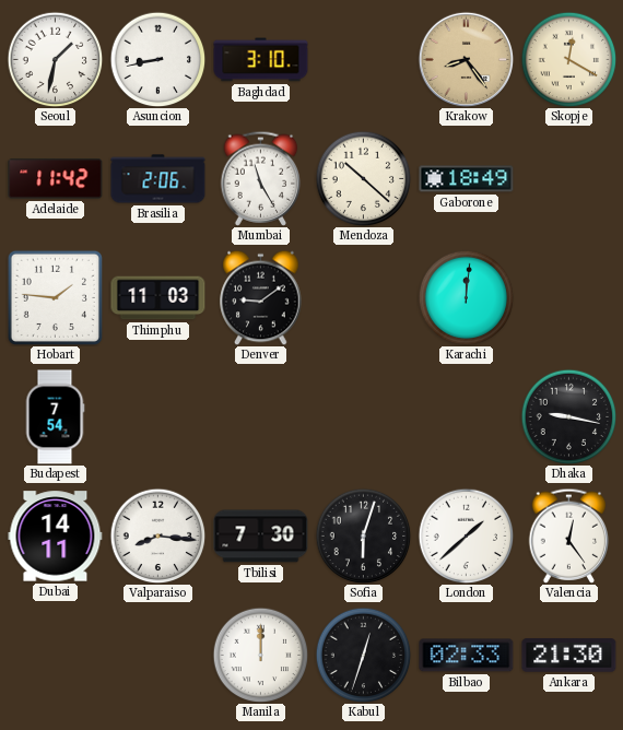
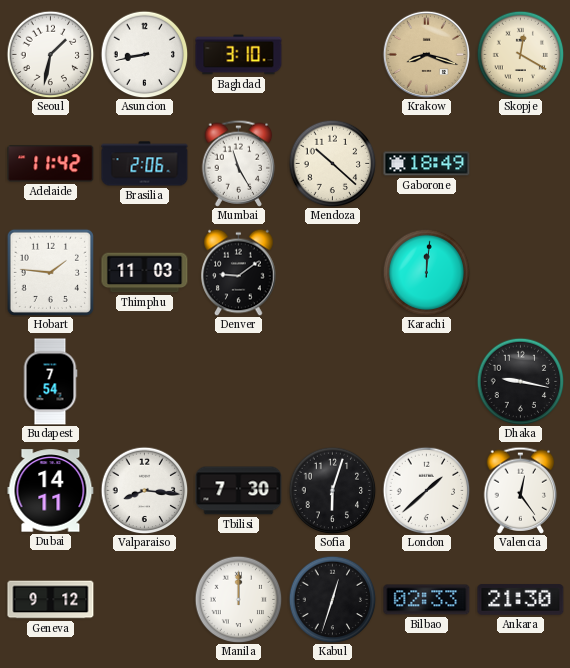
Krakow: 8:24 -> 8:18 (426, 54)
Geneva: none -> 9:12 (51, 600)
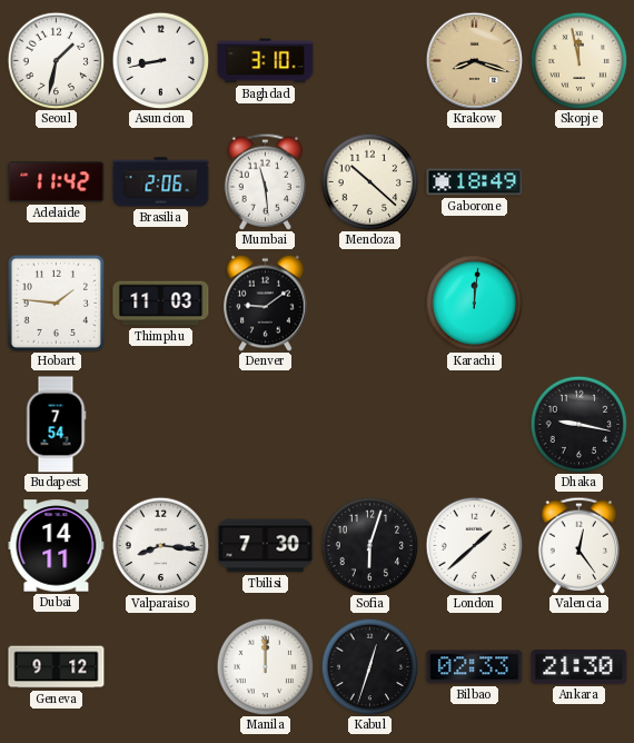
Skopje: 12:20 -> 11:58 (578, 60)
Mumbai: 11:25 -> 11:29 (266, 181)
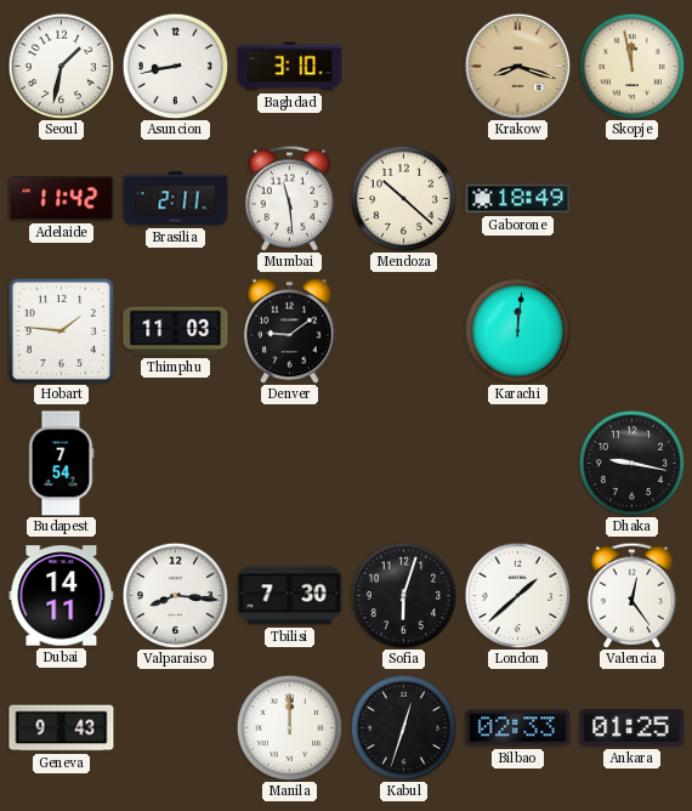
Brasilia: 2:06 -> 2:11 (176, 199)
Geneva: 9:12 -> 9:43 (62, 728)
Ankara: 21:30 -> 01:25 (633, 728)
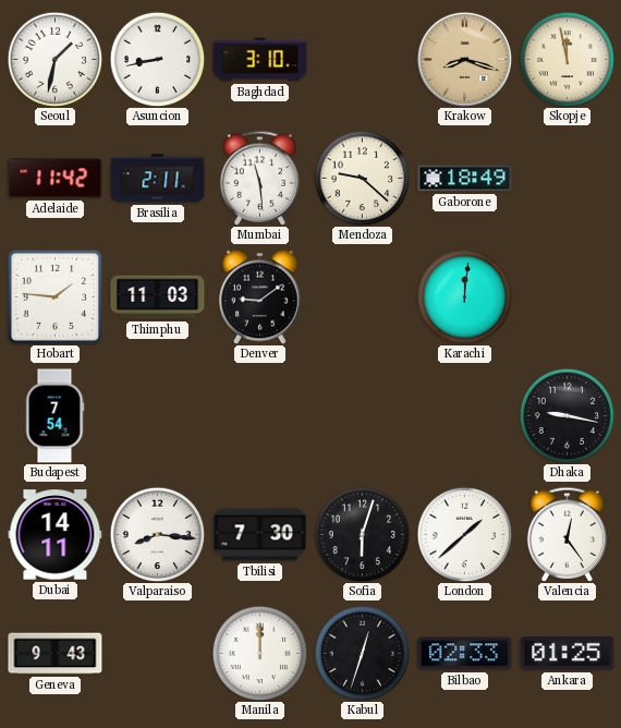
Mendoza: 10:22 -> 9:22 (362, 178)
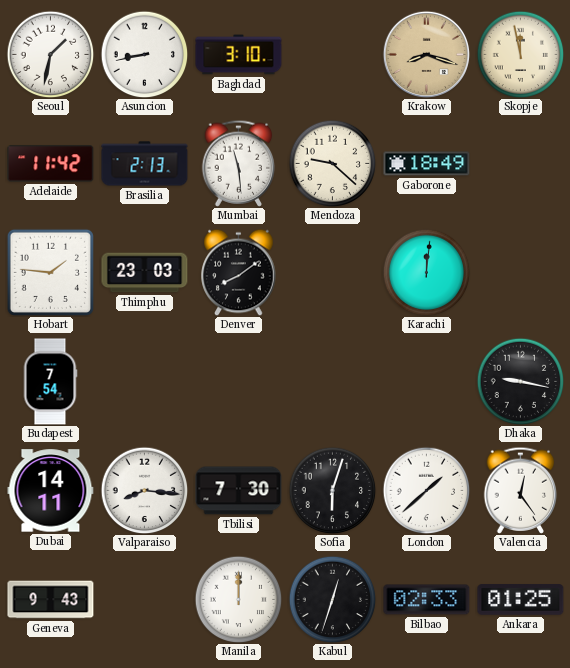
Brasilia: 2:11 -> 2:13 (145, 164)
Thimphu: 11:03 -> 23:03 (145, 273)
Denver: 9:09 -> 8:09 (239, 272)
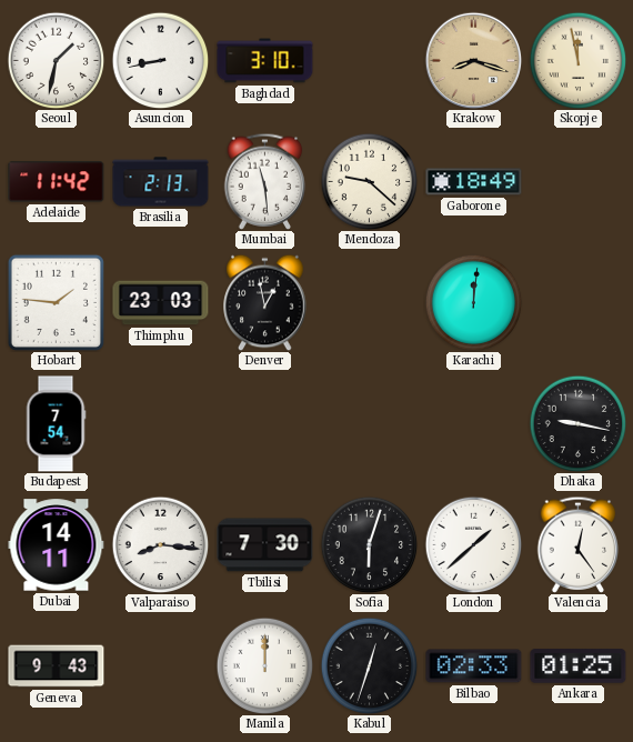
Denver: 8:09 -> 12:58 (265, 302)
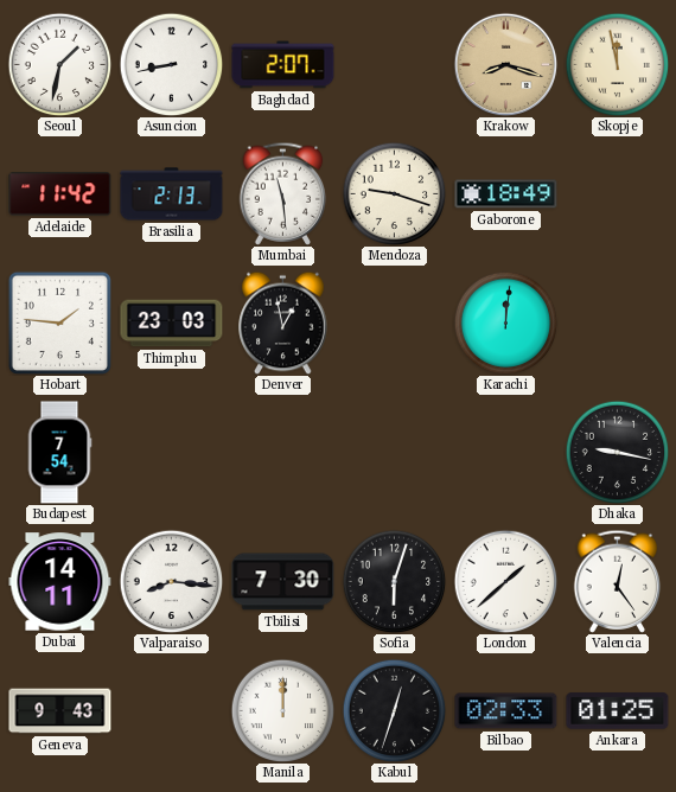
Baghdad: 3:10 -> 2:07 (283, 65)
Mendoza: 9:22 -> 9:18 (394, 193)
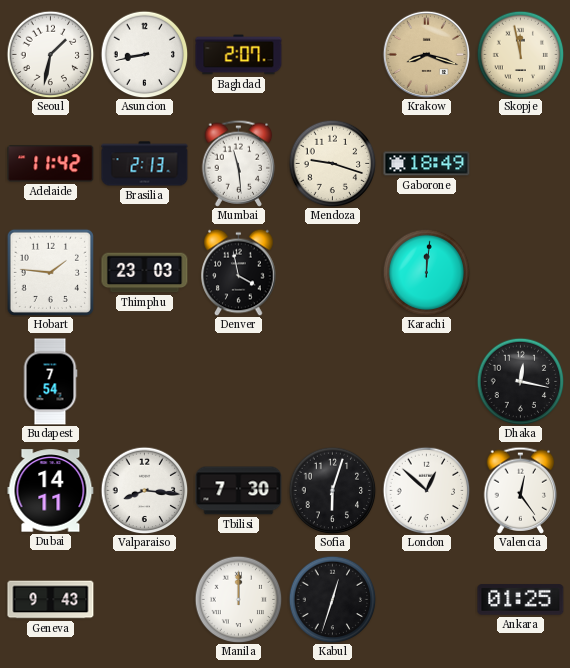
Denver: 12:58 -> 3:58 (239, 272)
Dhaka: 9:17 -> 12:17 (520, 381)
London: 1:38 -> 12:52 (426, 490)
Bilbao: 02:33 -> none (506, 711)
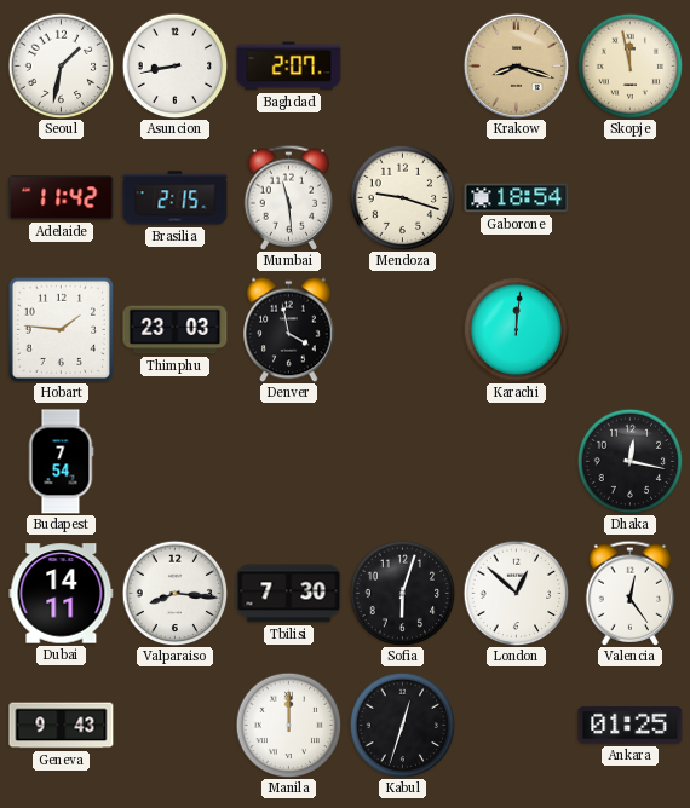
Brasilia: 2:13 -> 2:15 (176, 198)
Gaborone: 18:49 -> 18:54 (517, 198)
